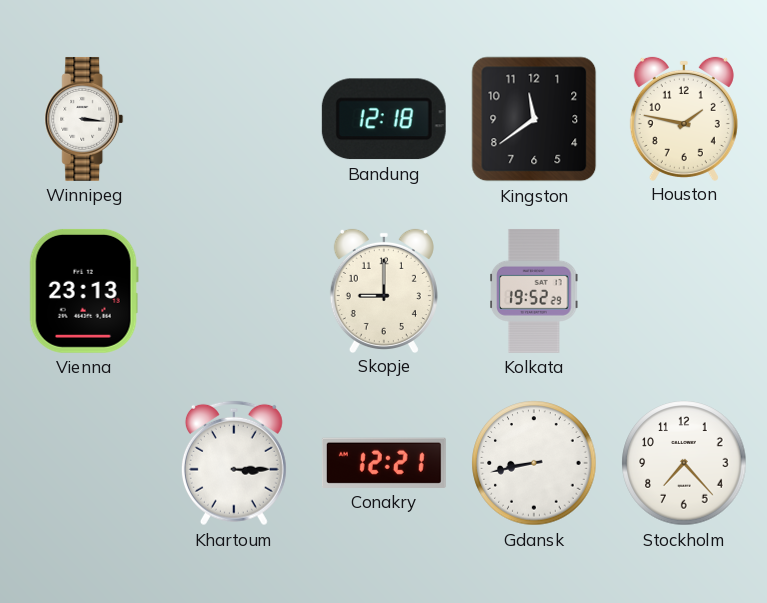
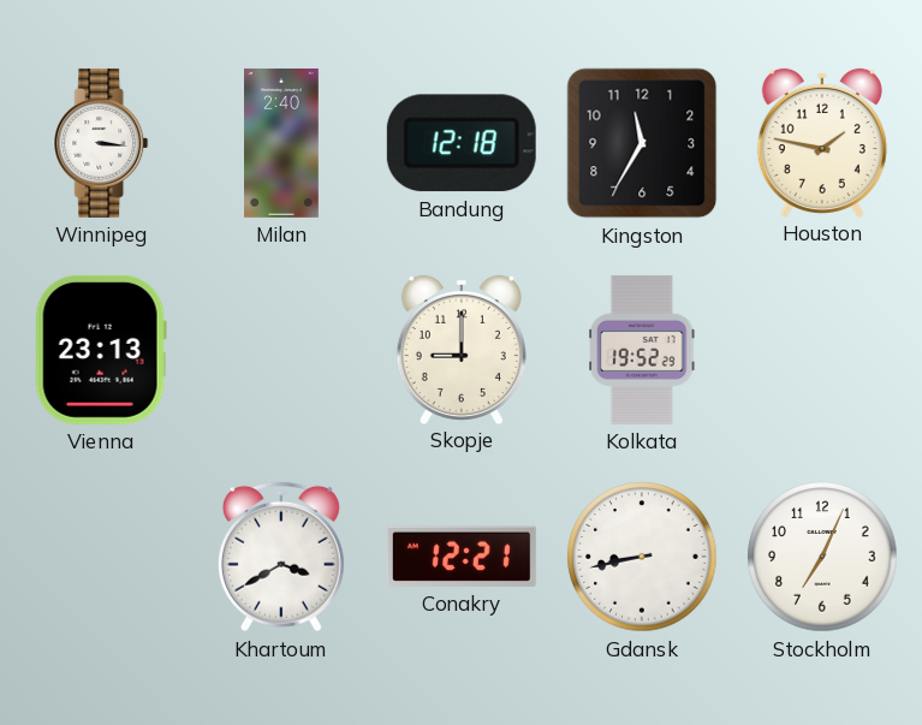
Milan: none -> 2:40 (282, 143)
Kingston: 11:39 -> 11:35 (642, 143)
Khartoum: 3:15 -> 3:40 (281, 557)
Stockholm: 7:23 -> 7:04 (822, 557)
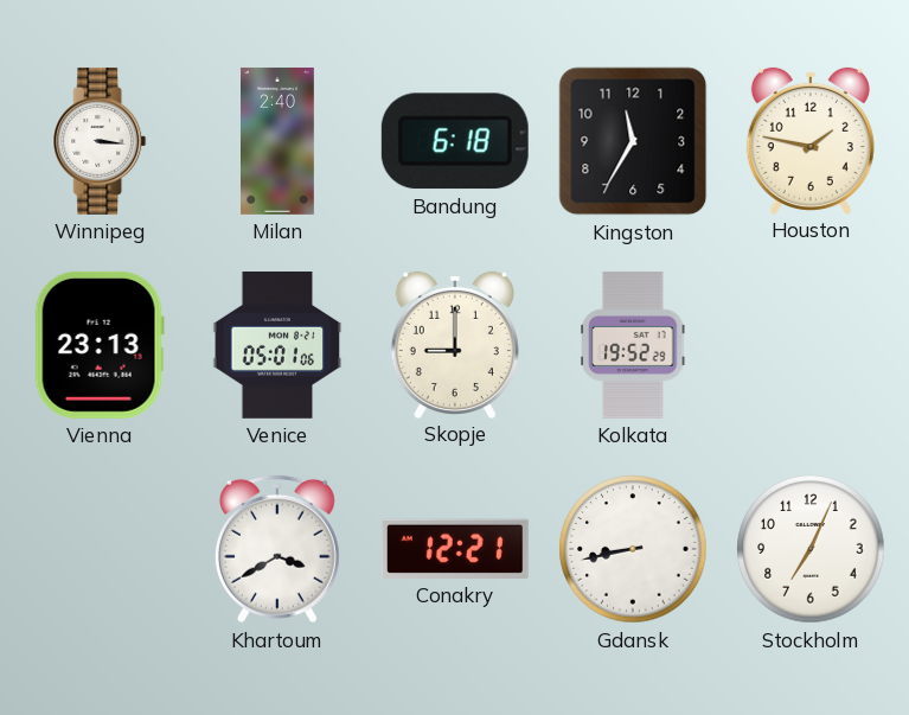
Bandung: 12:18 -> 6:18 (455, 141)
Venice: none -> 05:01 (277, 345)
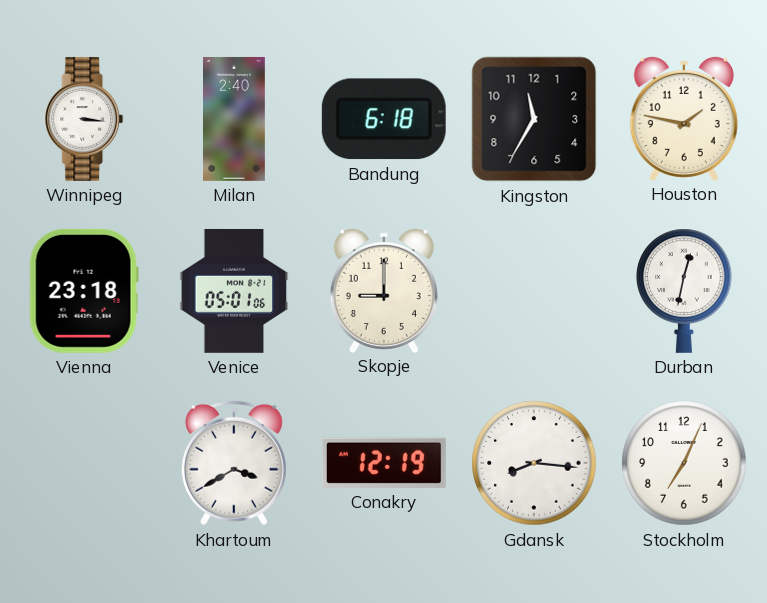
Vienna: 23:13 -> 23:18 (84, 291)
Kolkata: 19:52 -> none (634, 345)
Durban: none -> 12:32 (684, 291)
Conakry: 12:21 -> 12:19 (384, 463)
Gdansk: 8:43 -> 8:16 (534, 463)
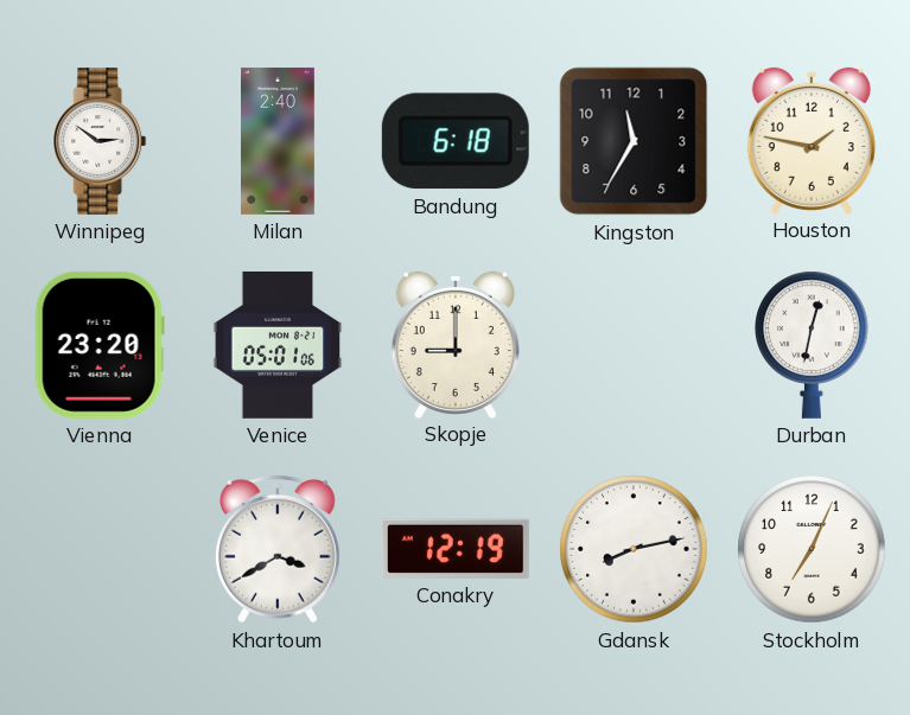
Winnipeg: 3:16 -> 2:51 (100, 141)
Vienna: 23:18 -> 23:20 (100, 345)
Gdansk: 8:16 -> 8:13 (634, 549)
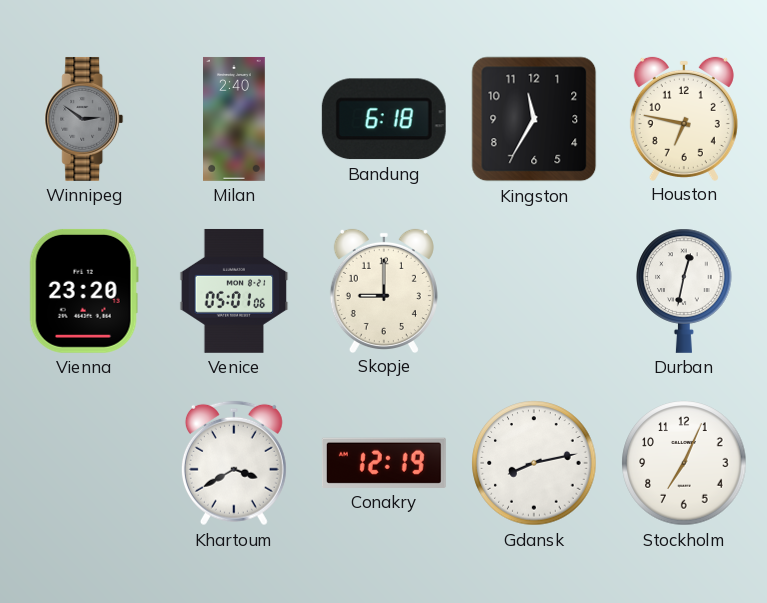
Winnipeg dial: white -> grey (84, 119)
Houston: 1:47 -> 6:47 (684, 118)
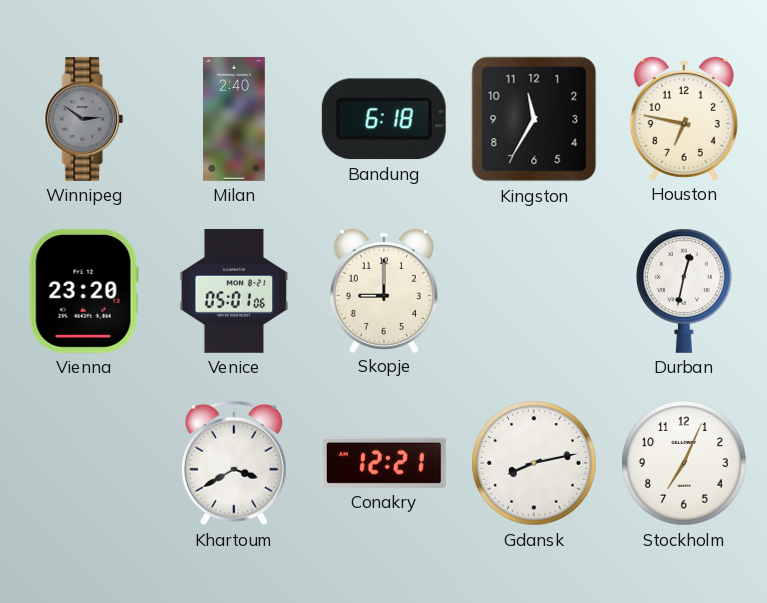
Conakry: 12:19 -> 12:21 (384, 463)
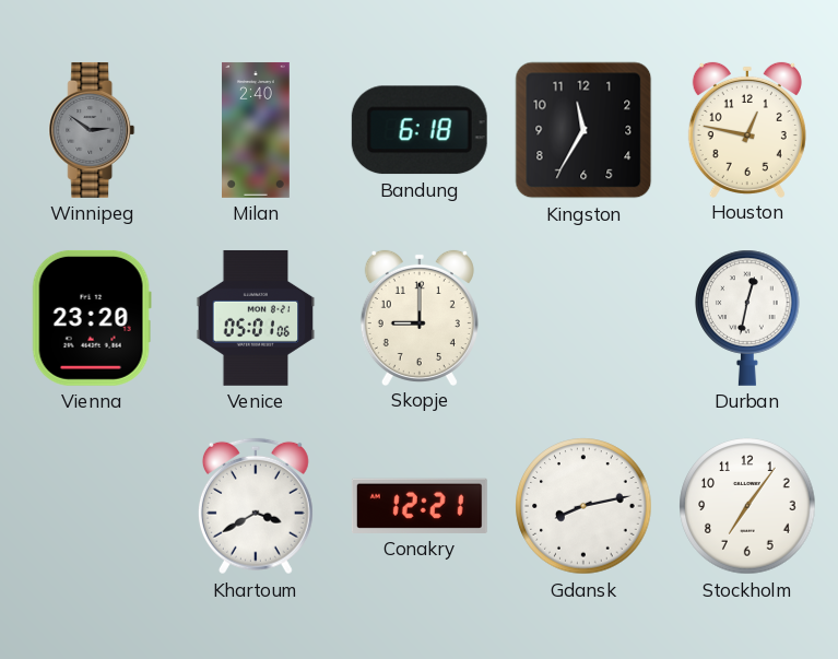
Houston: 6:47 -> 12:47 (747, 129)
Stockholm: 7:04 -> 7:06 (747, 506)
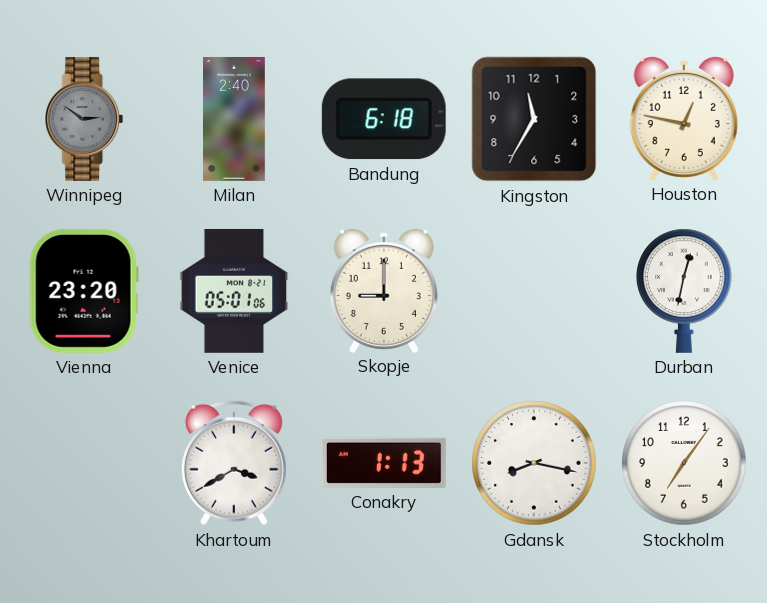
Conakry: 12:21 -> 1:13 (384, 463)
Gdansk: 8:13 -> 8:17 (534, 463)
